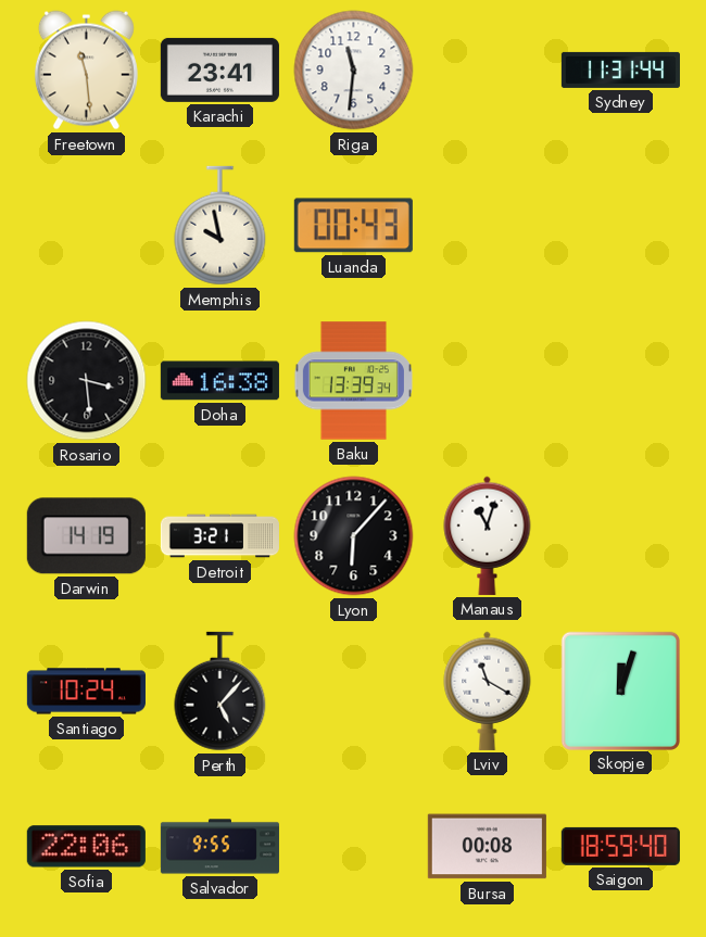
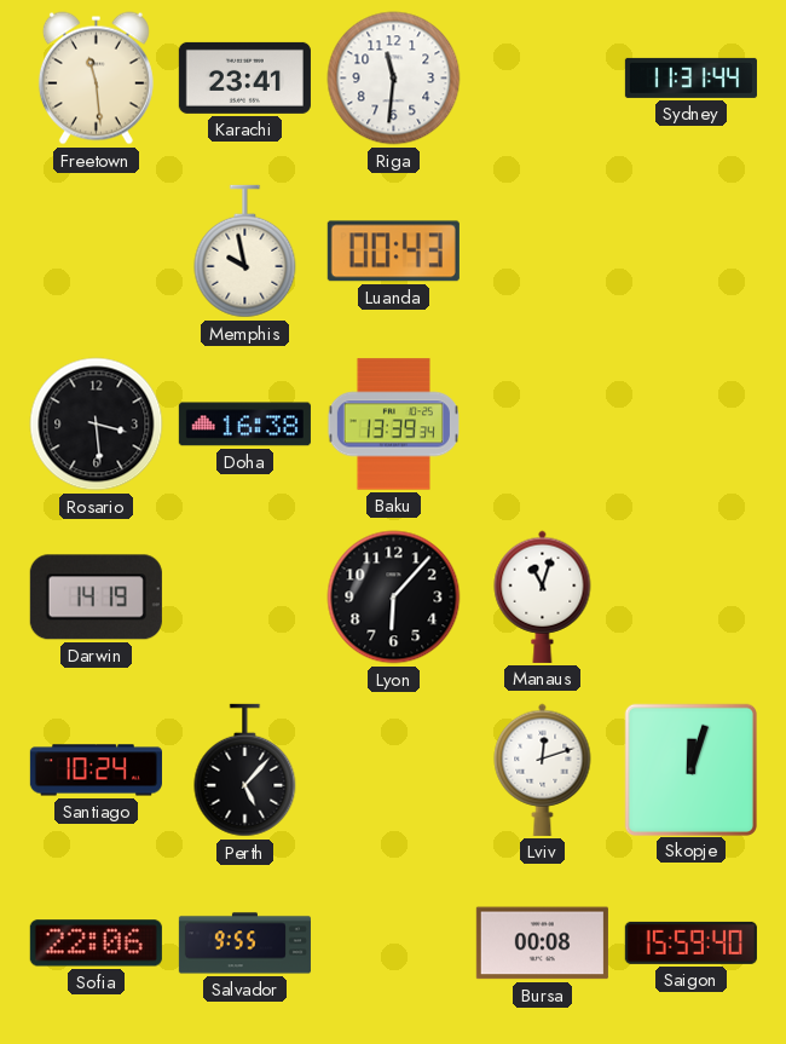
Detroit: 3:21 -> none (219, 536)
Lviv: 11:20 -> 12:12 (543, 769)
Saigon: 18:59 -> 15:59 (690, 942)
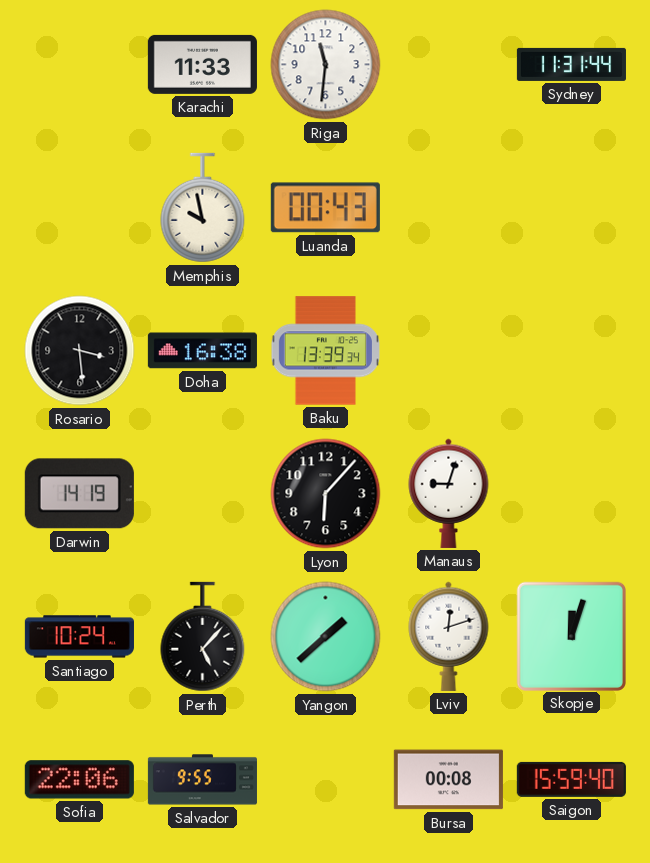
Freetown: 11:29 -> none (96, 79)
Karachi: 23:41 -> 11:33 (202, 64)
Manaus: 11:03 -> 9:03 (449, 493)
Yangon: none -> 1:38 (326, 637)
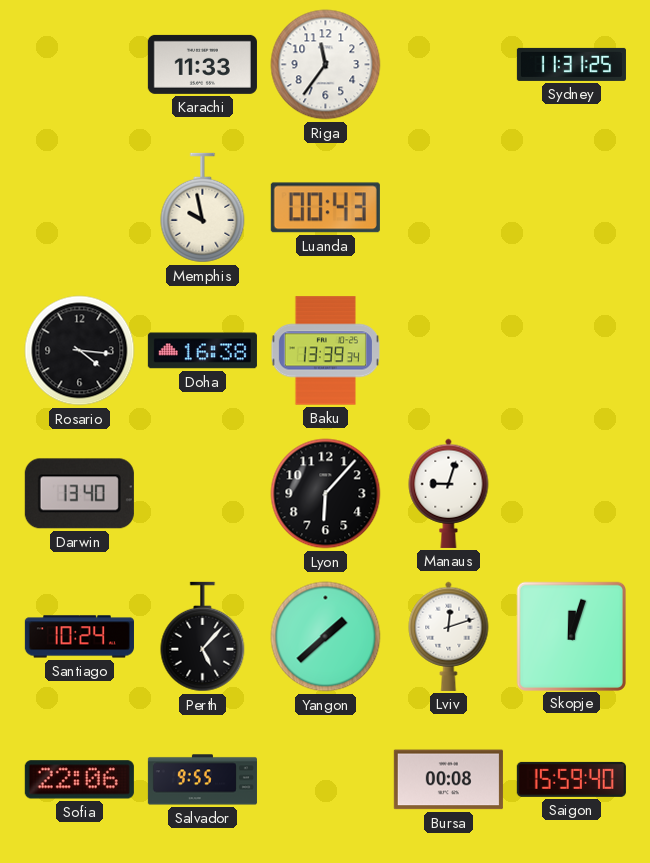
Riga: 11:31 -> 11:36 (326, 65)
Sydney: 11:31:44 -> 11:31:25 (571, 64)
Rosario: 3:29 -> 4:16 (80, 351)
Darwin: 14:19 -> 13:40 (79, 494)
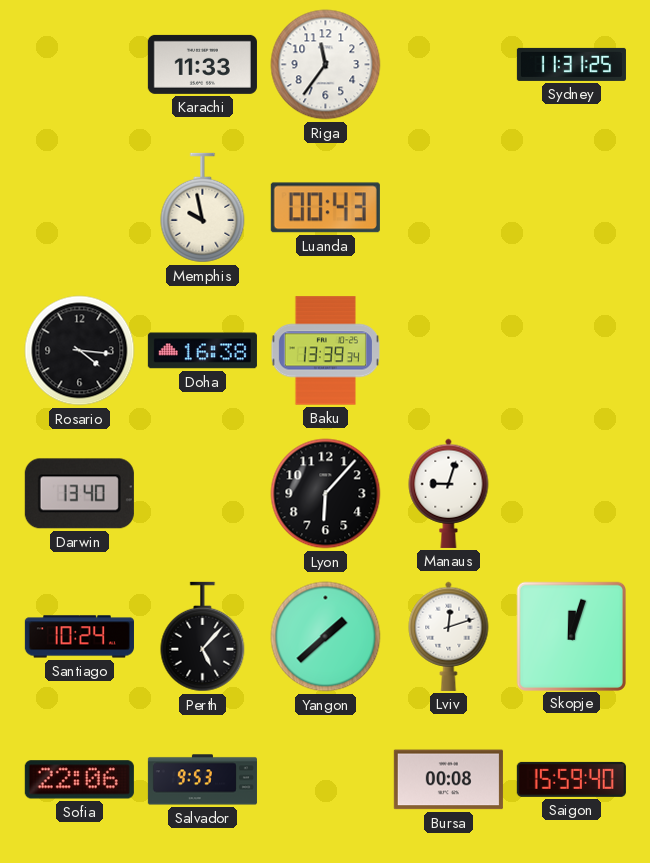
Salvador: 9:55 -> 9:53 (202, 780)
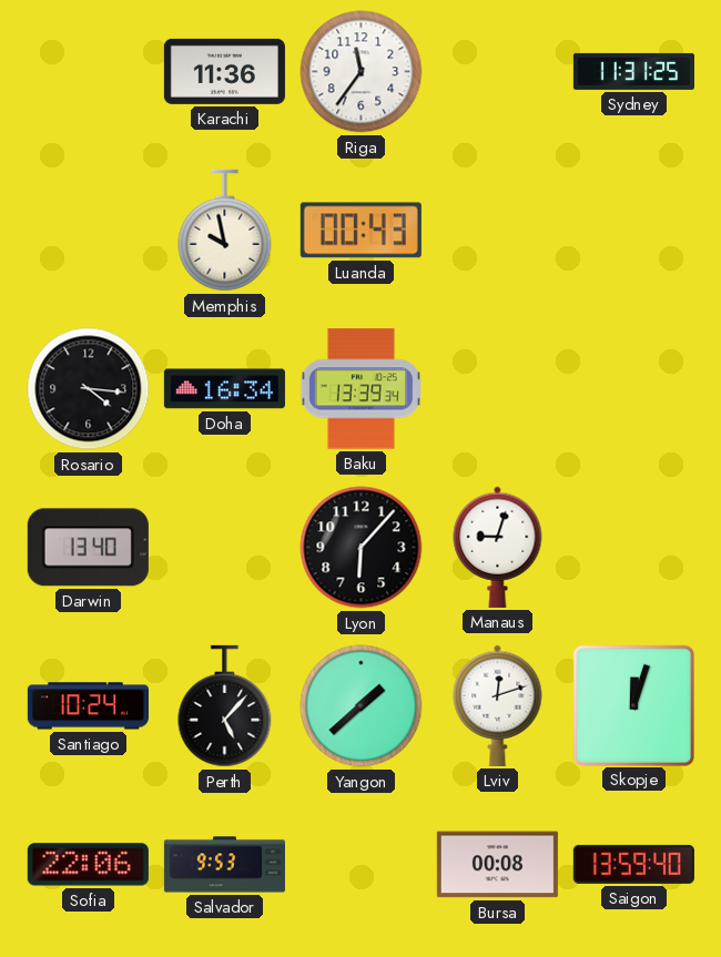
Karachi: 11:33 -> 11:36 (224, 71)
Doha: 16:38 -> 16:34 (224, 389)
Saigon: 15:59 -> 13:59 (633, 864)
